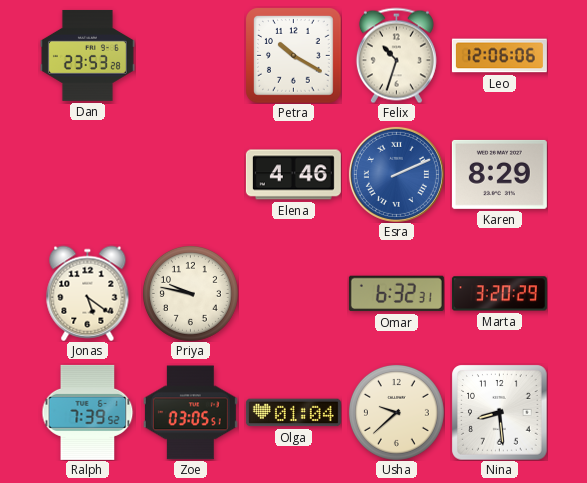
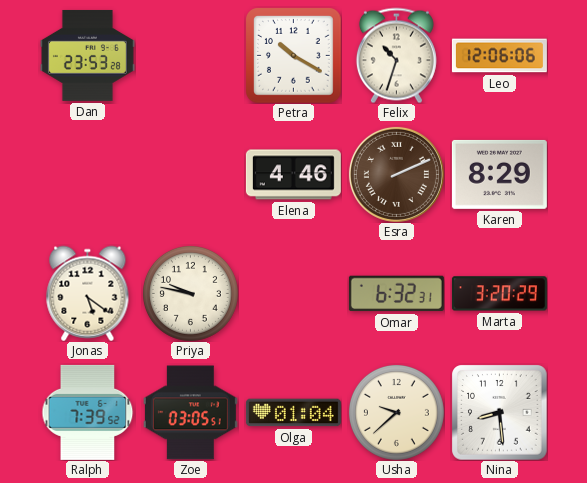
Esra dial: blue -> brown (396, 174)
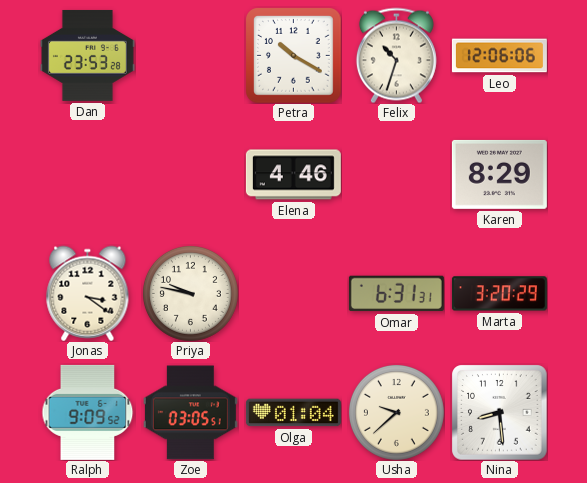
Esra: 2:11 -> none (396, 174)
Jonas: 5:21 -> 3:21 (88, 293)
Omar: 6:32 -> 6:31 (396, 294)
Ralph: 7:39 -> 9:09 (88, 412)
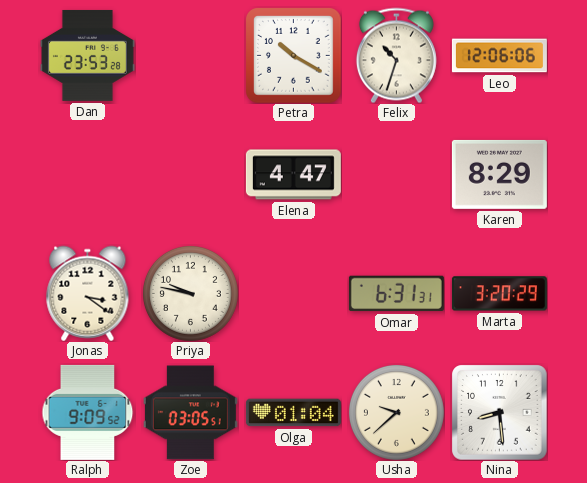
Elena: 4:46 -> 4:47 (293, 175)
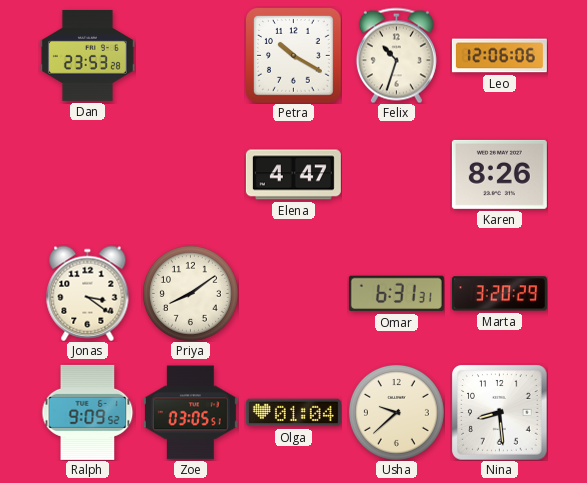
Karen: 8:29 -> 8:26 (499, 174)
Priya: 9:47 -> 8:09 (190, 293)
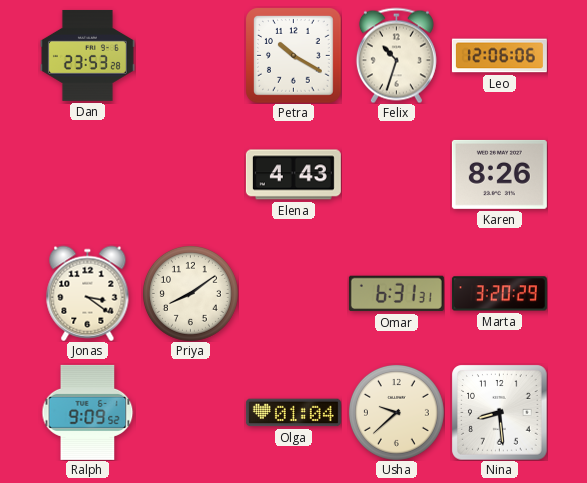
Elena: 4:47 -> 4:43 (293, 175)
Zoe: 03:05 -> none (190, 413)
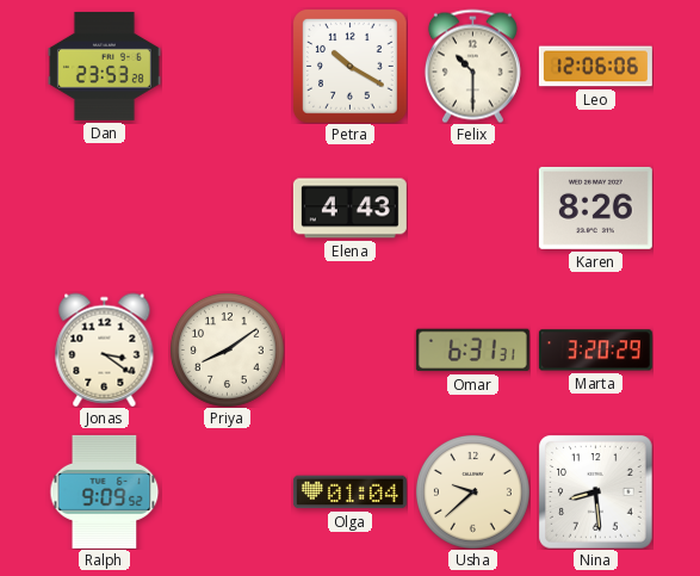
Felix: 10:33 -> 10:30 (472, 66)
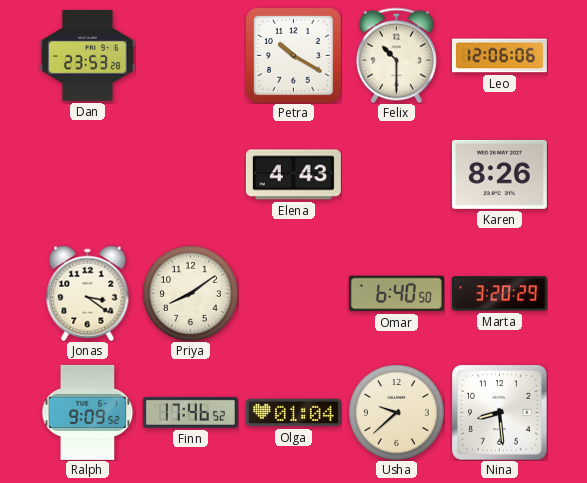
Omar: 6:31 -> 6:40 (396, 294)
Finn: none -> 17:46 (190, 412)
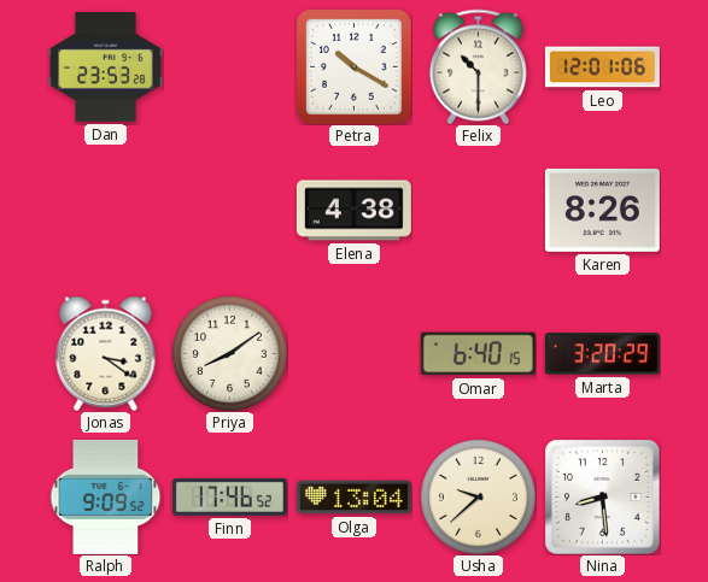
Leo: 12:06 -> 12:01 (602, 67)
Elena: 4:43 -> 4:38 (353, 211)
Omar: 6:40:50 -> 6:40:15 (478, 354)
Olga: 01:04 -> 13:04 (353, 498)
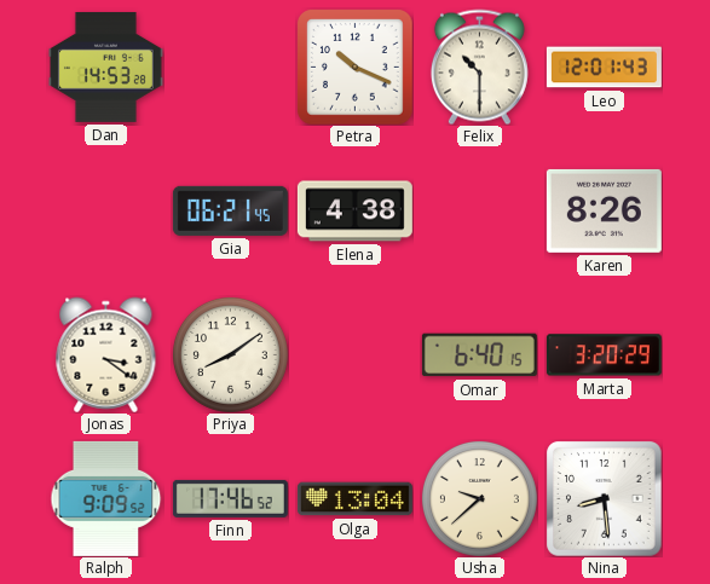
Dan: 23:53 -> 14:53 (105, 67)
Petra: 10:20 -> 10:19 (354, 67)
Leo: 12:01:06 -> 12:01:43 (604, 68)
Gia: none -> 06:21 (230, 210)
